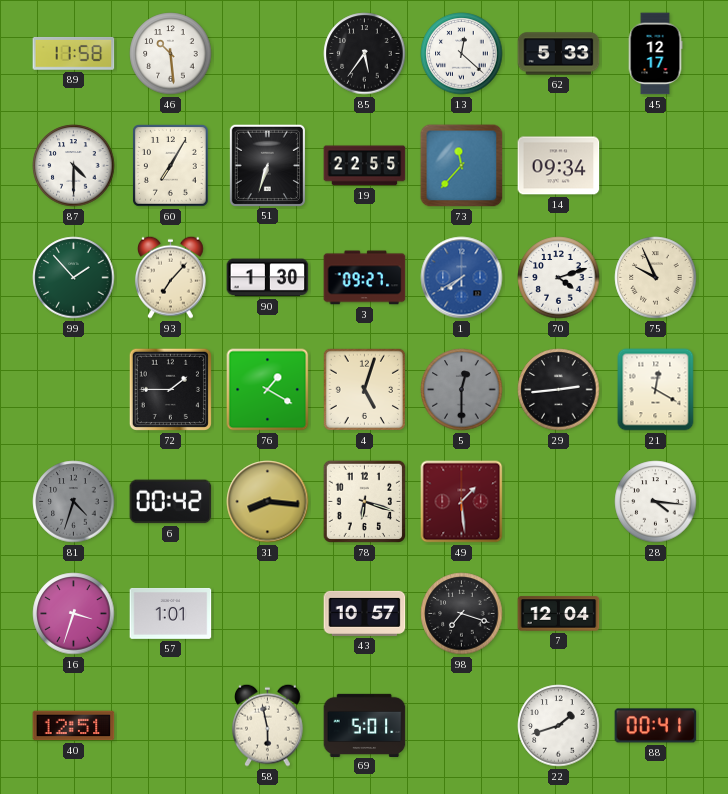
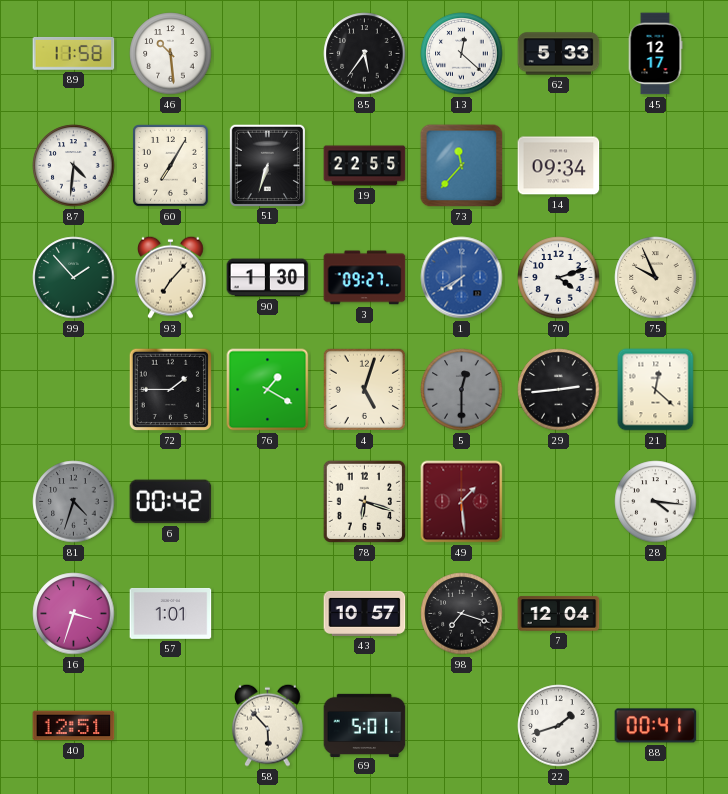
87: 4:30 -> 4:31 (74, 166)
21: 12:20 -> 12:22 (656, 390)
31: 8:16 -> none (268, 502)
58: 5:58 -> 5:53 (268, 725)
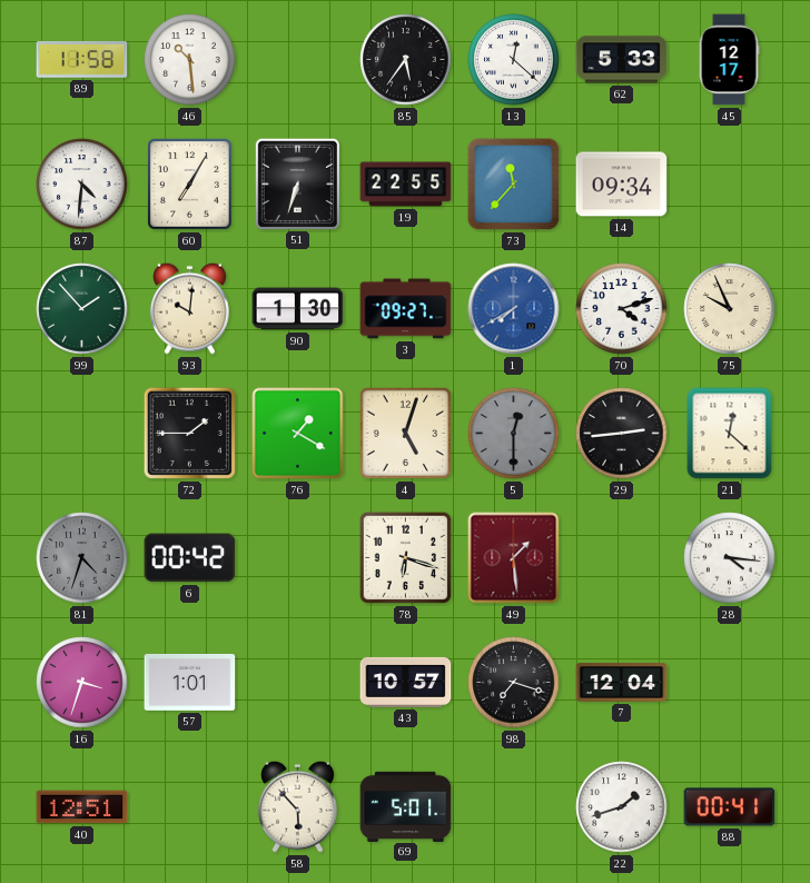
93: 7:07 -> 10:01 (190, 308)
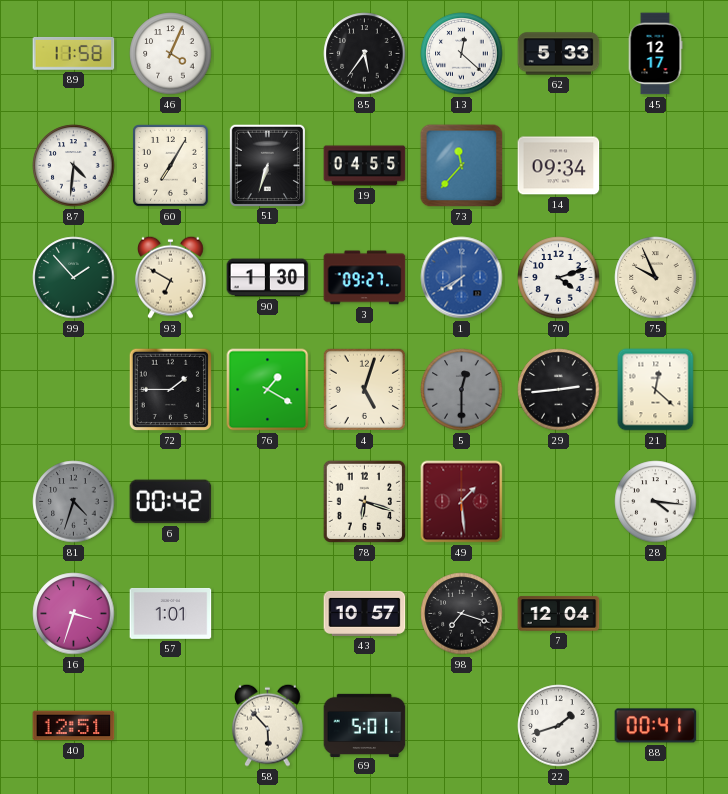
46: 10:29 -> 4:04 (171, 54)
19: 22:55 -> 04:55 (365, 166)
93: 10:01 -> 6:50 (171, 277)
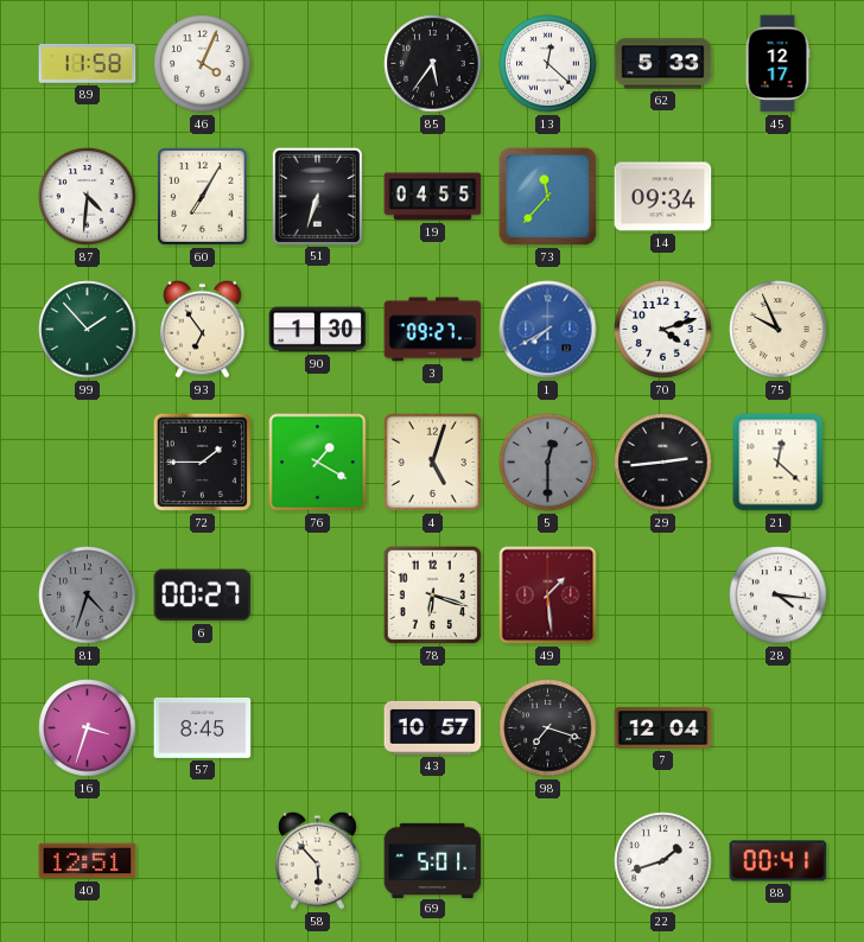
93: 6:50 -> 6:54 (203, 329)
6: 00:42 -> 00:27 (203, 596)
57: 1:01 -> 8:45 (203, 727)
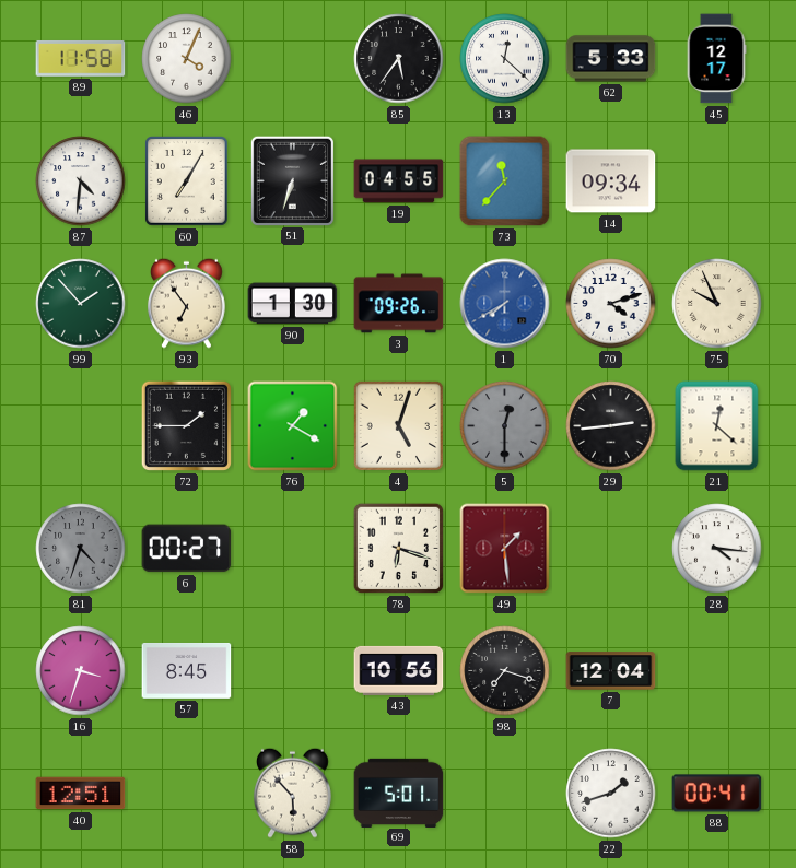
3: 09:27 -> 09:26 (399, 304)
43: 10:57 -> 10:56 (399, 670)
